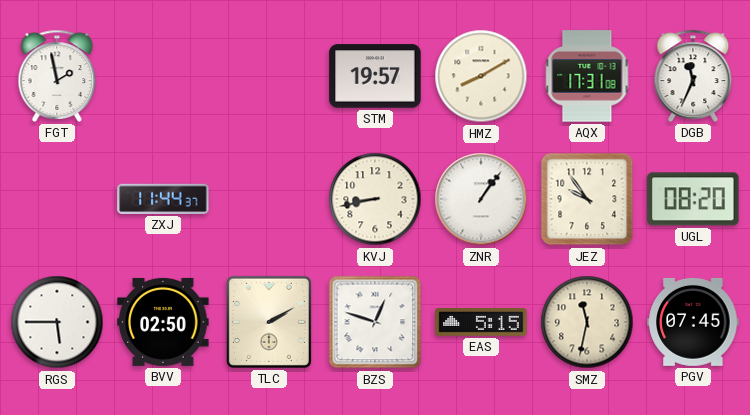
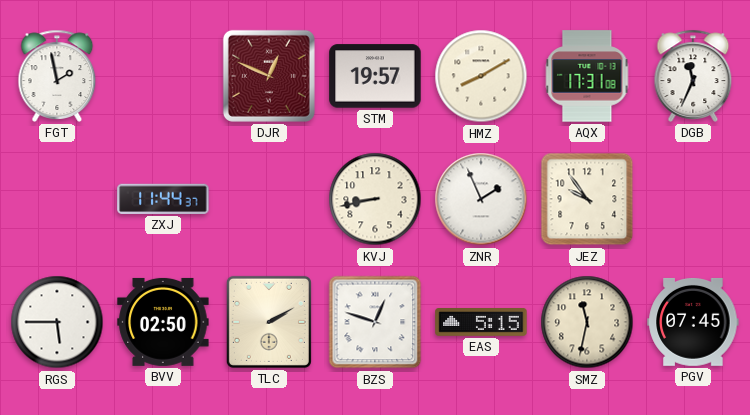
DJR: none -> 12:49 (269, 76)
ZNR: 1:06 -> 1:56 (481, 199)
UGL: 08:20 -> none (693, 199)
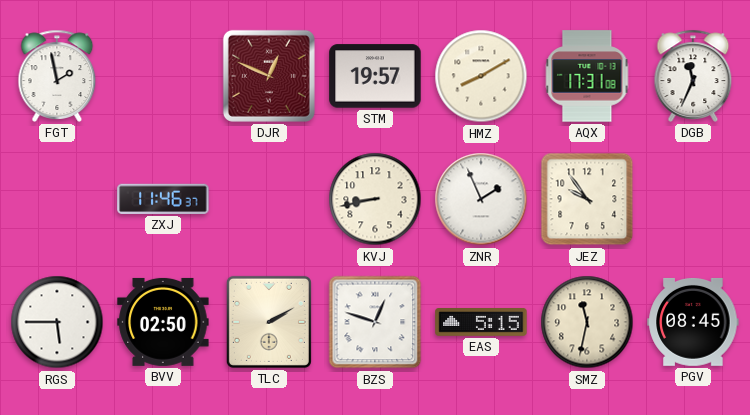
ZXJ: 11:44 -> 11:46 (163, 199)
PGV: 07:45 -> 08:45 (693, 322)
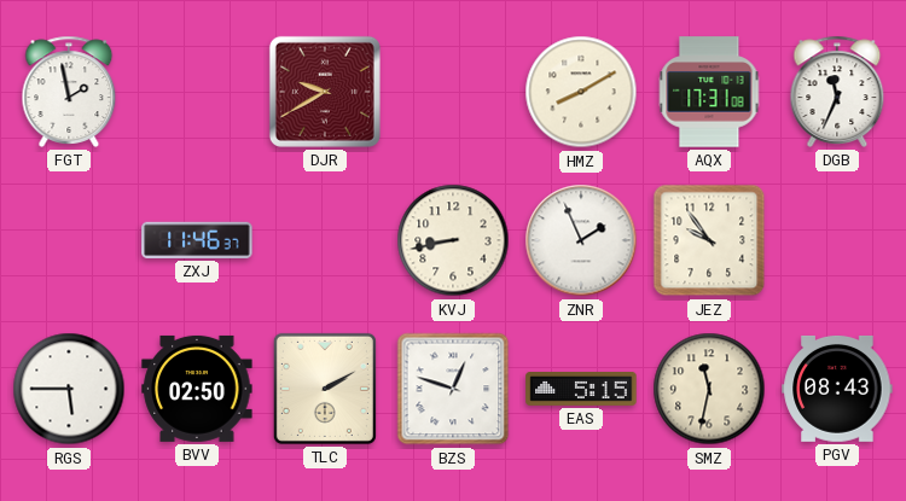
DJR: 12:49 -> 9:40 (325, 92)
STM: 19:57 -> none (375, 76)
PGV: 08:45 -> 08:43 (837, 389)
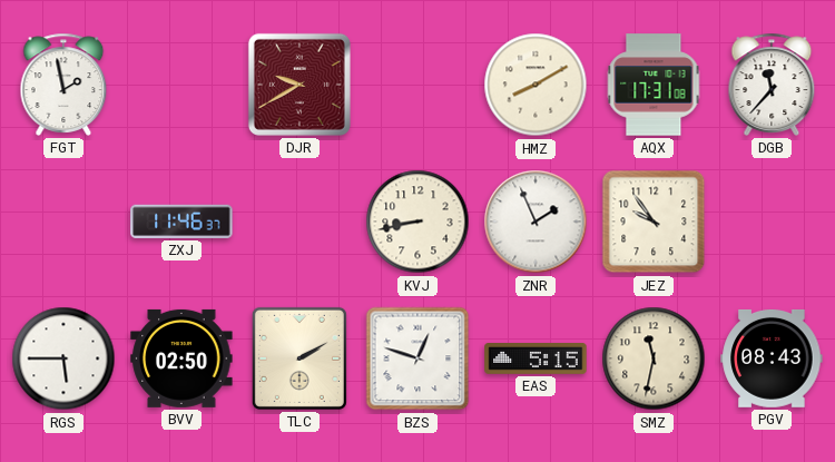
DGB: 11:34 -> 11:37 (772, 85)
